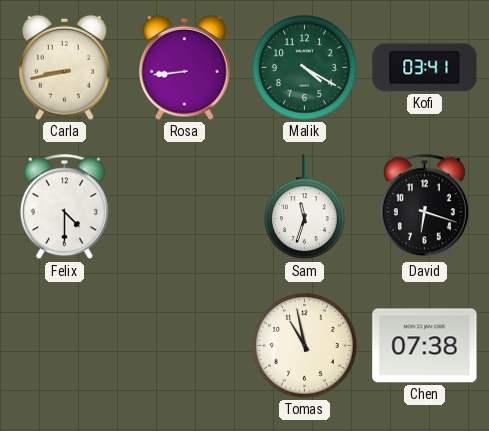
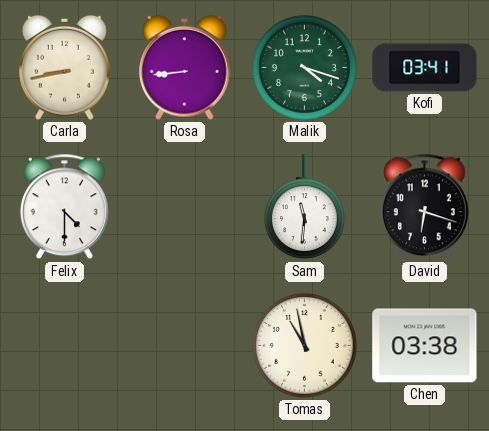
Malik: 4:20 -> 4:18 (305, 68)
Sam: 11:33 -> 11:31 (304, 207)
Chen: 07:38 -> 03:38 (425, 346)
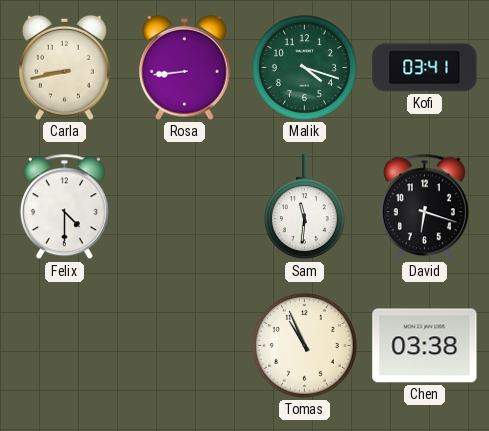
Tomas: 10:58 -> 10:56 (305, 346)
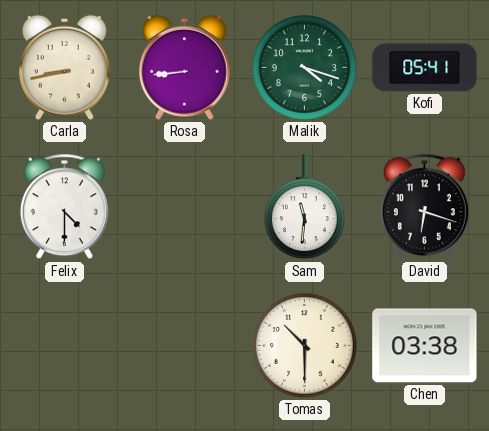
Kofi: 03:41 -> 05:41 (425, 68)
Tomas: 10:56 -> 10:30 (305, 346)
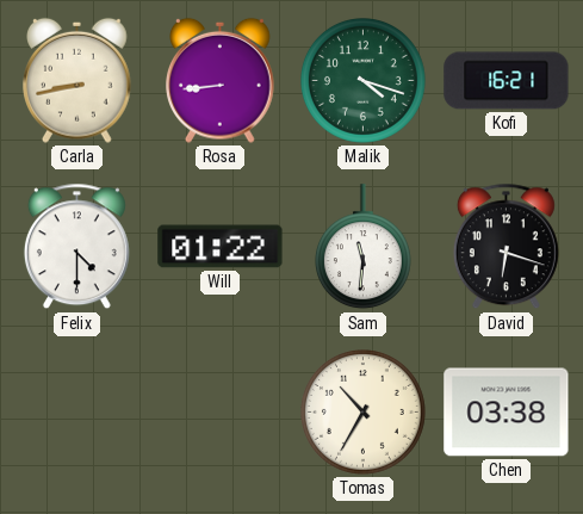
Kofi: 05:41 -> 16:21 (507, 81)
Will: none -> 01:22 (221, 247)
Tomas: 10:30 -> 10:35 (364, 413)
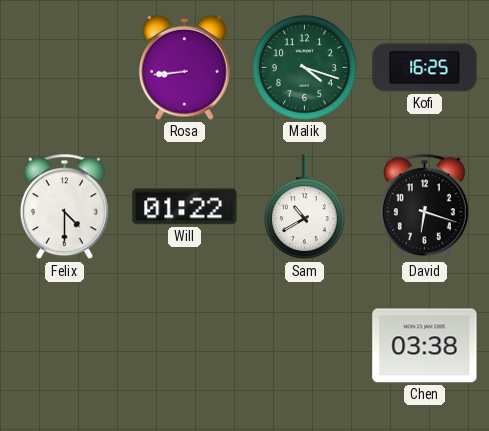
Carla: 8:43 -> none (77, 80)
Kofi: 16:21 -> 16:25 (425, 68)
Sam: 11:31 -> 10:40 (304, 207)
Tomas: 10:35 -> none (364, 413)
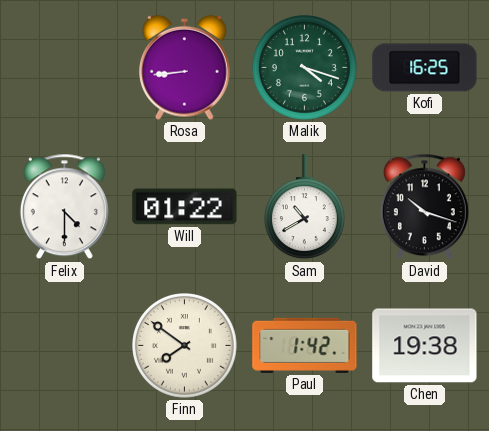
David: 6:18 -> 10:18 (424, 207)
Finn: none -> 7:51 (185, 346)
Paul: none -> 1:42 (305, 345)
Chen: 03:38 -> 19:38 (425, 346)
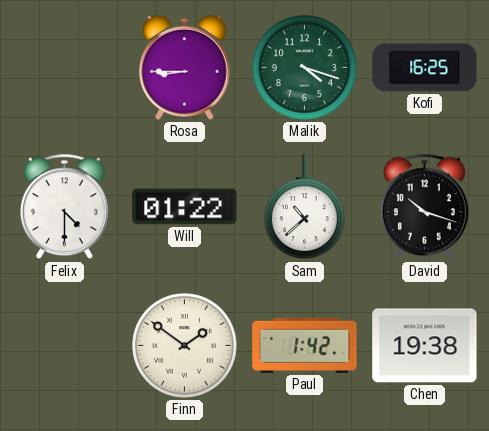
Rosa: 8:44 -> 8:45 (185, 67)
Sam: 10:40 -> 10:38 (304, 207)
Finn: 7:51 -> 1:51 (185, 346)
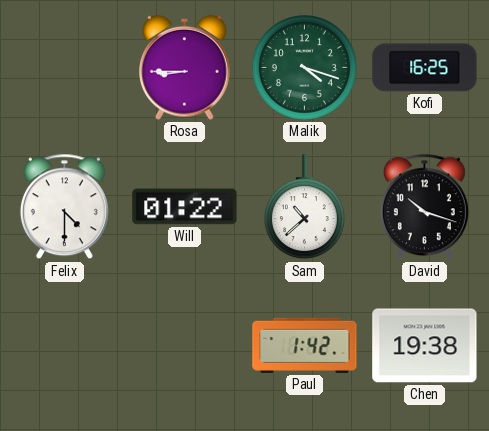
Finn: 1:51 -> none (185, 346)
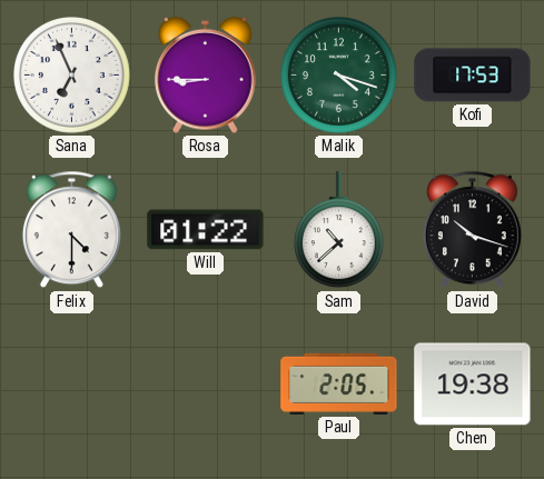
Sana: none -> 6:56 (72, 76)
Kofi: 16:25 -> 17:53 (473, 76)
Paul: 1:42 -> 2:05 (339, 383)
